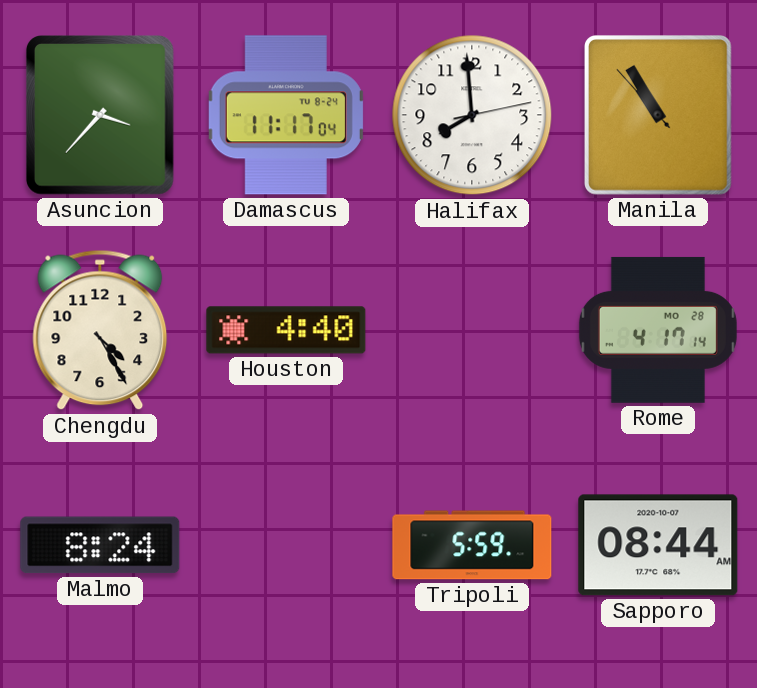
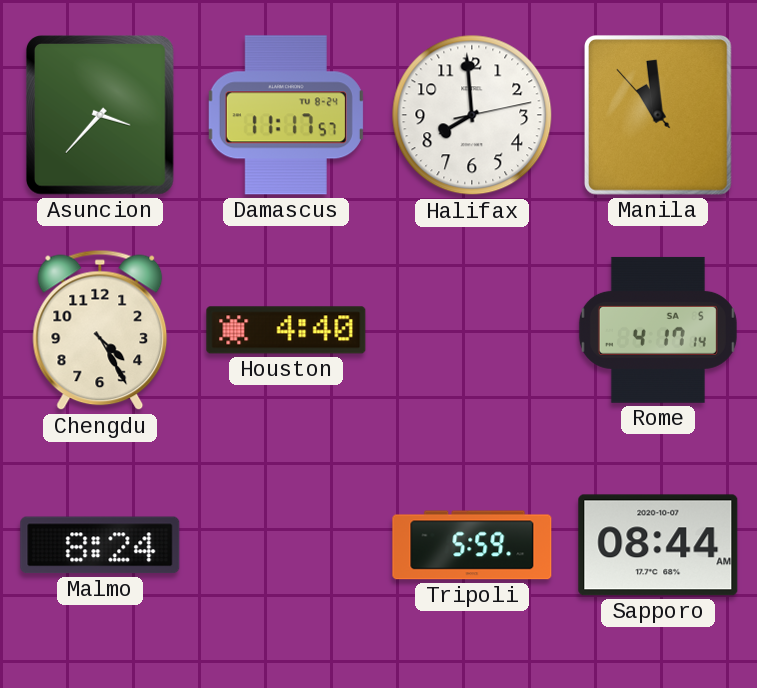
Damascus: 11:17:04 -> 11:17:57 (286, 115)
Manila: 10:54 -> 10:58 (658, 116)
Rome date: MO 28 -> SA 5 (658, 330)
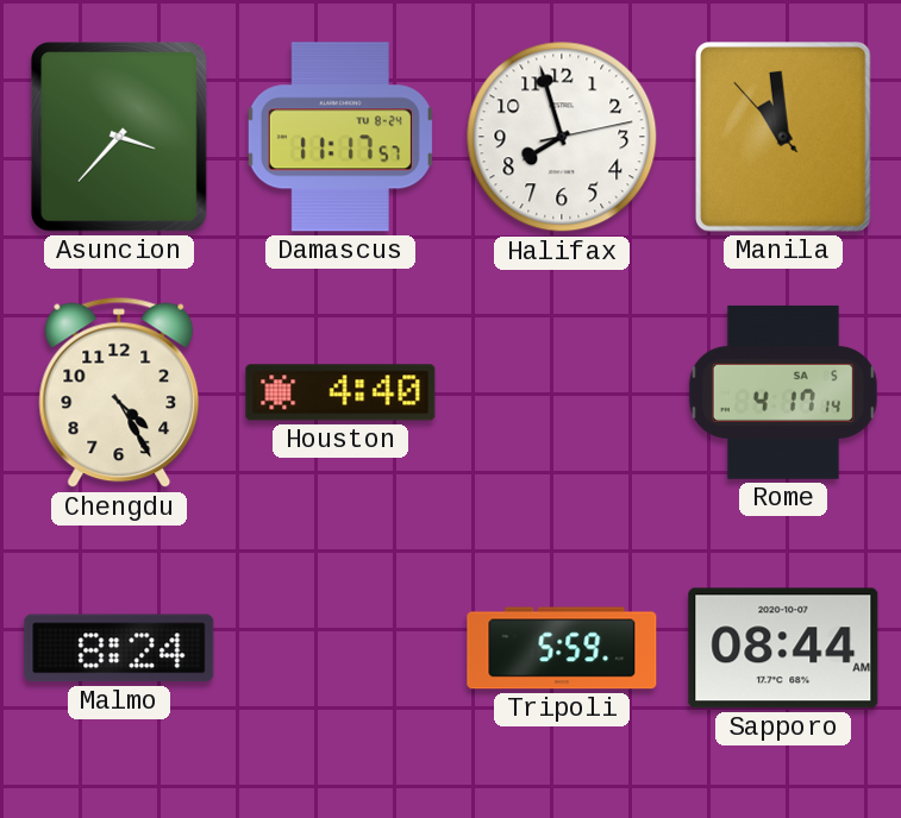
Halifax: 7:59 -> 7:57 (562, 137)
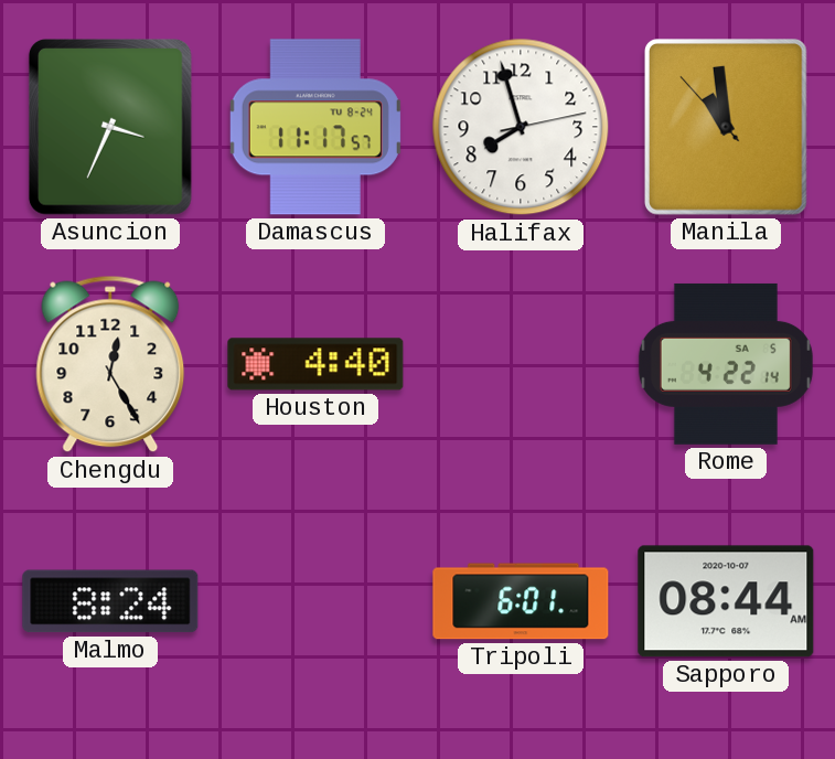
Asuncion: 3:37 -> 3:34 (110, 128)
Chengdu: 4:25 -> 12:25 (110, 364)
Rome: 4:17 -> 4:22 (726, 364)
Tripoli: 5:59 -> 6:01 (521, 601)
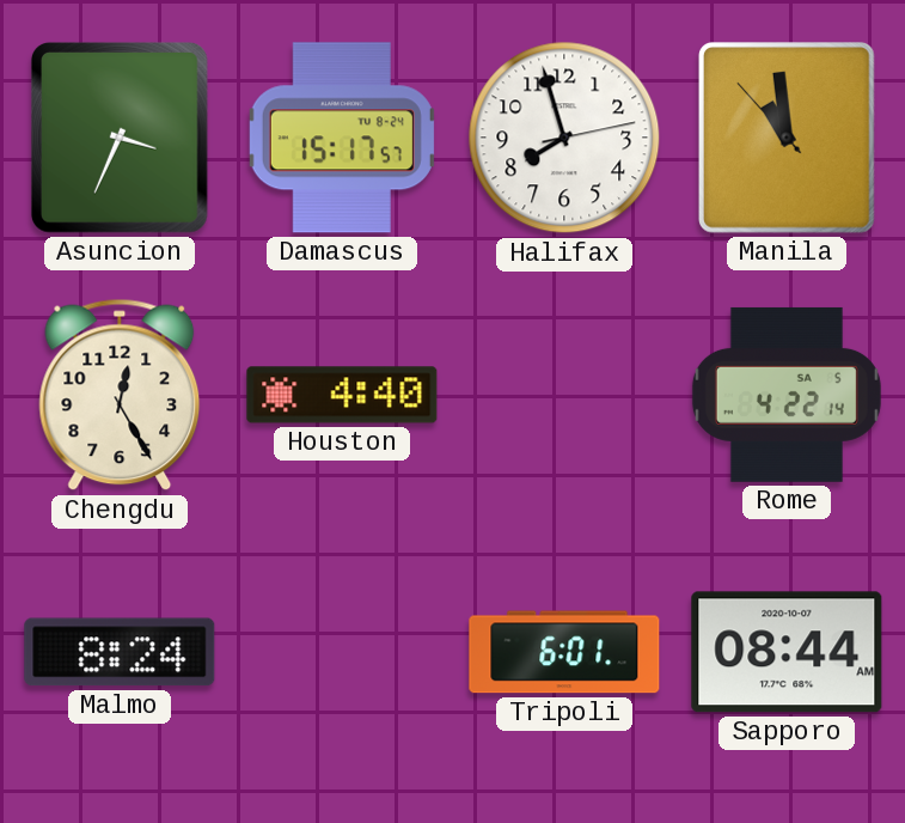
Damascus: 11:17 -> 15:17 (342, 138)
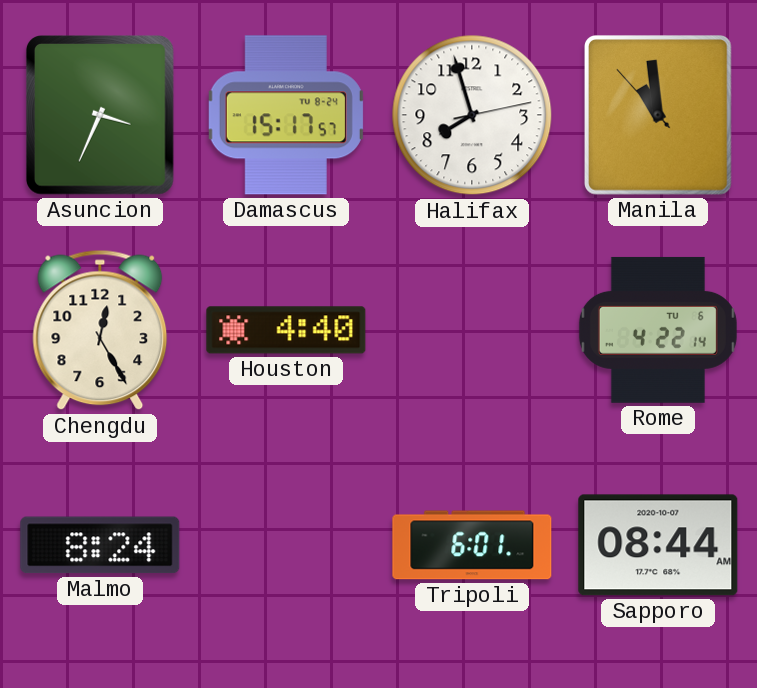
Rome date: SA 5 -> TU 6 (658, 330)
